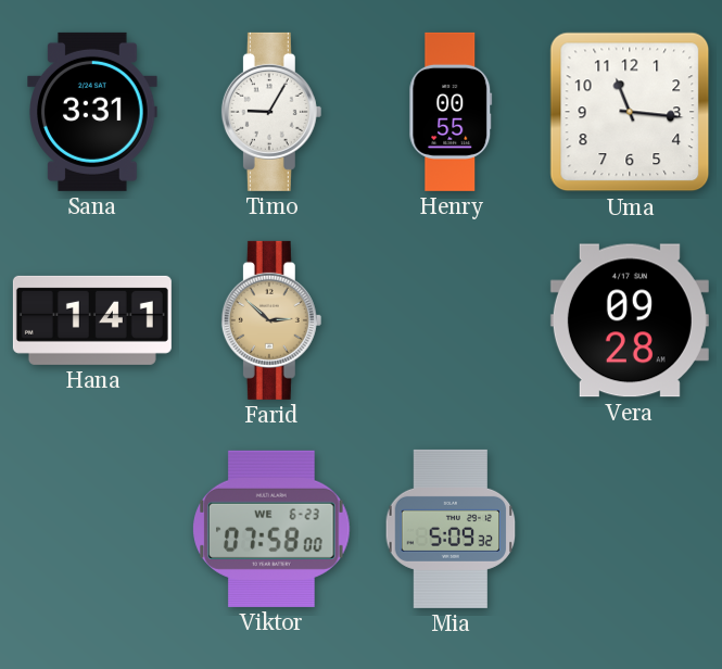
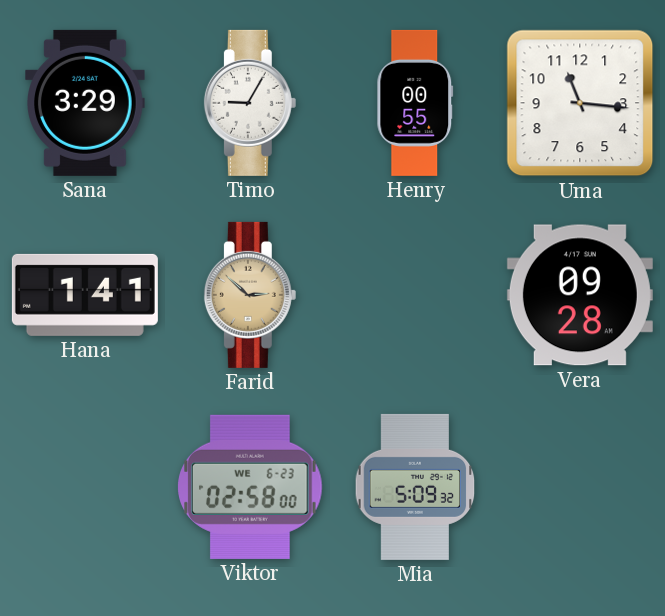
Sana: 3:31 -> 3:29 (85, 103)
Viktor: 07:58 -> 02:58 (250, 487)
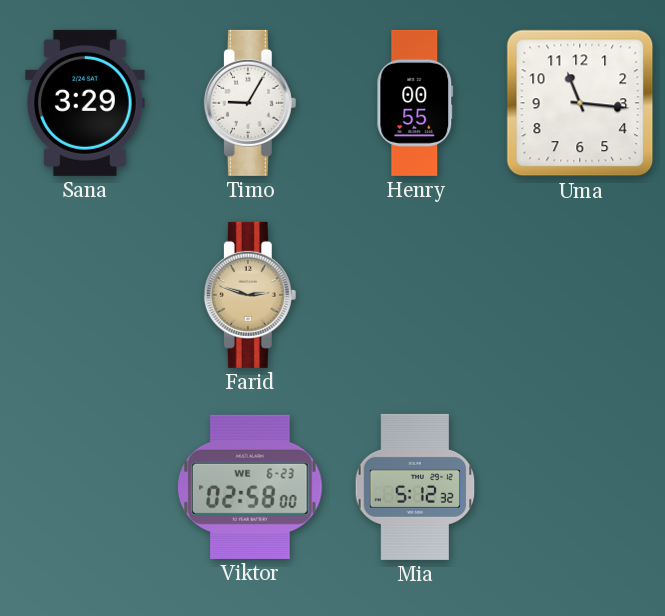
Hana: 1:41 -> none (85, 295)
Farid: 2:52 -> 2:48 (250, 295)
Vera: 09:28 -> none (580, 295)
Mia: 5:09 -> 5:12 (415, 487)
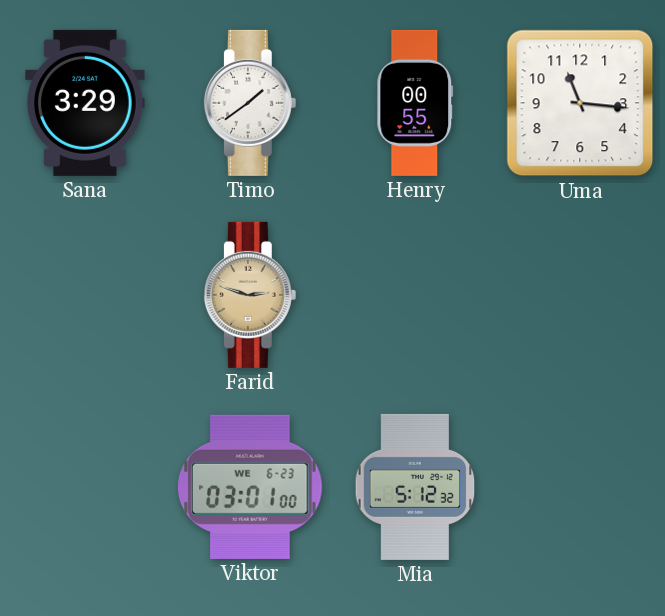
Timo: 9:05 -> 1:39 (250, 103)
Viktor: 02:58 -> 03:01 (250, 487)
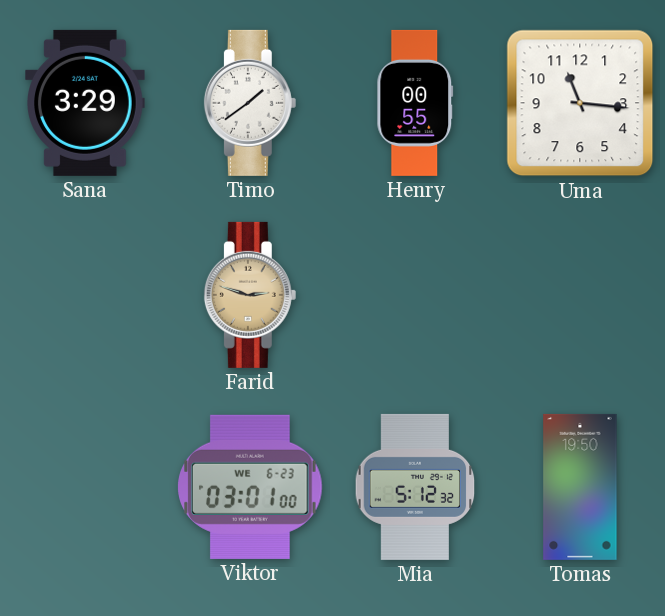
Tomas: none -> 19:50 (580, 487)
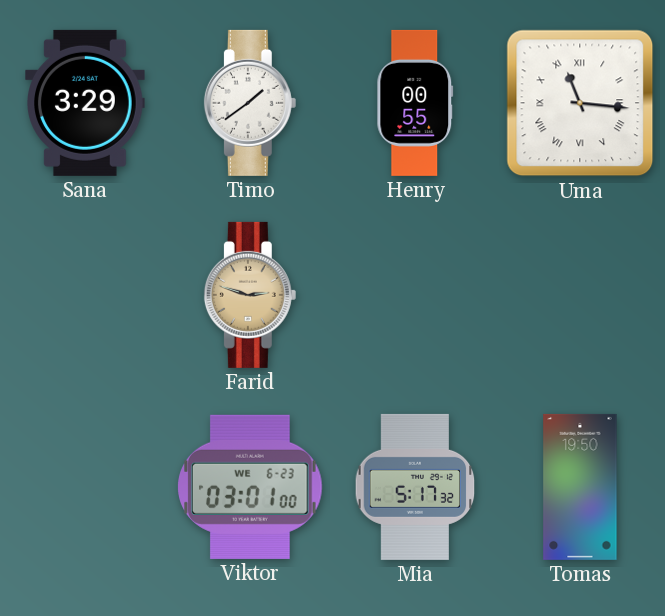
Uma numerals: Arabic -> Roman (580, 103)
Mia: 5:12 -> 5:17 (415, 487)
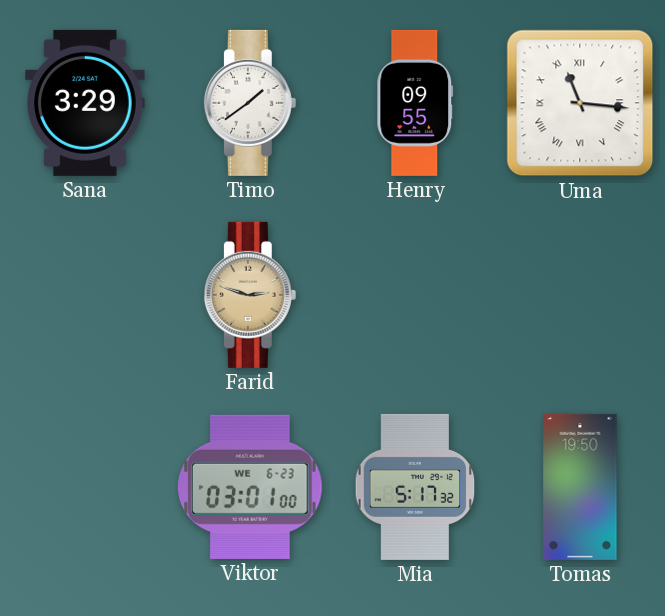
Henry: 00:55 -> 09:55 (415, 103)
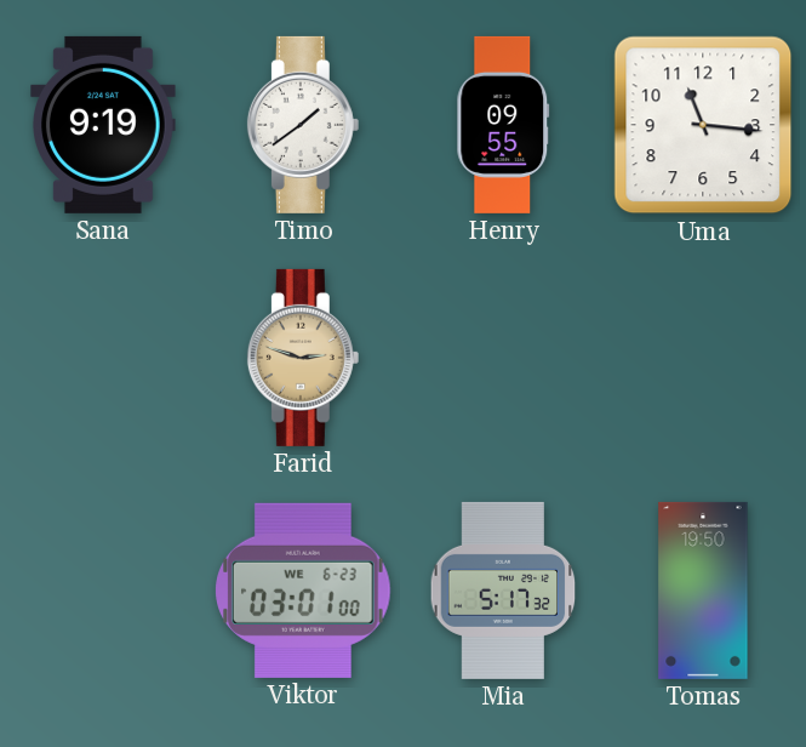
Sana: 3:29 -> 9:19 (103, 125)
Uma numerals: Roman -> Arabic (703, 125)
